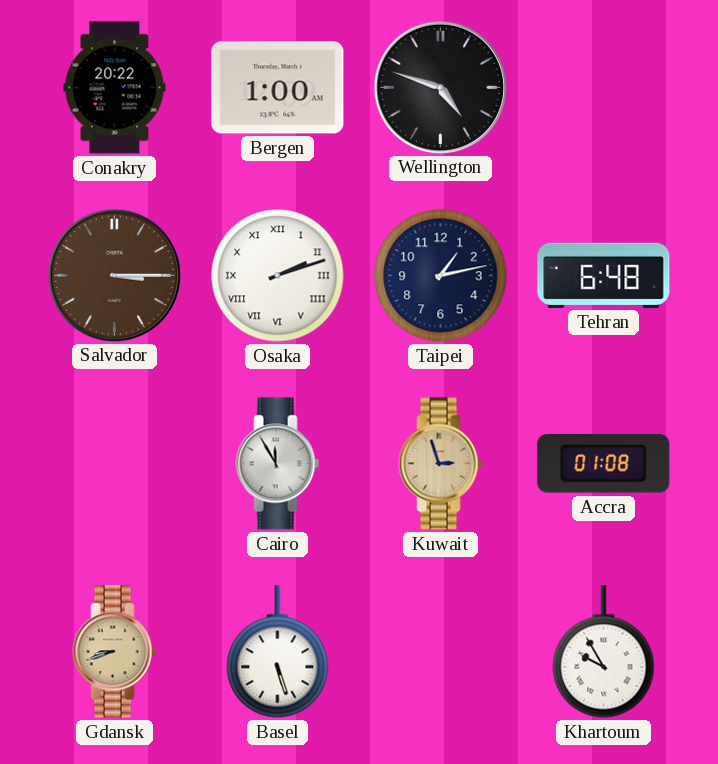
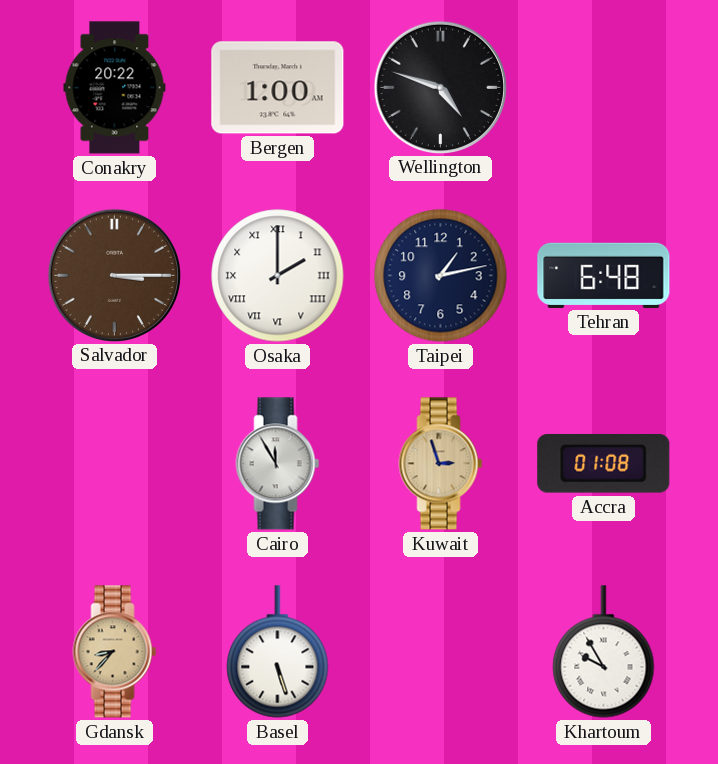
Osaka: 2:12 -> 2:00 (278, 276)
Gdansk: 8:42 -> 8:37 (115, 652)
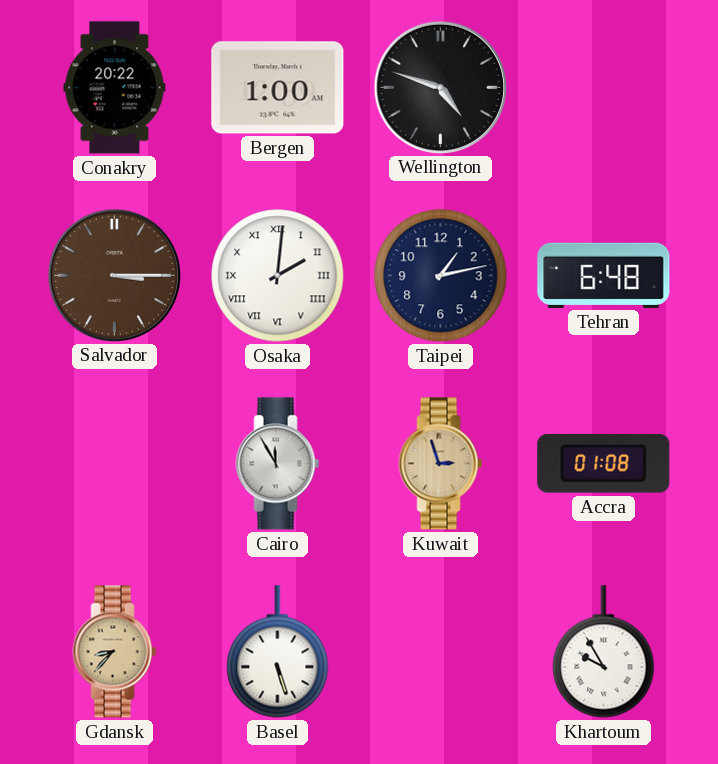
Osaka: 2:00 -> 2:01 (278, 276)
